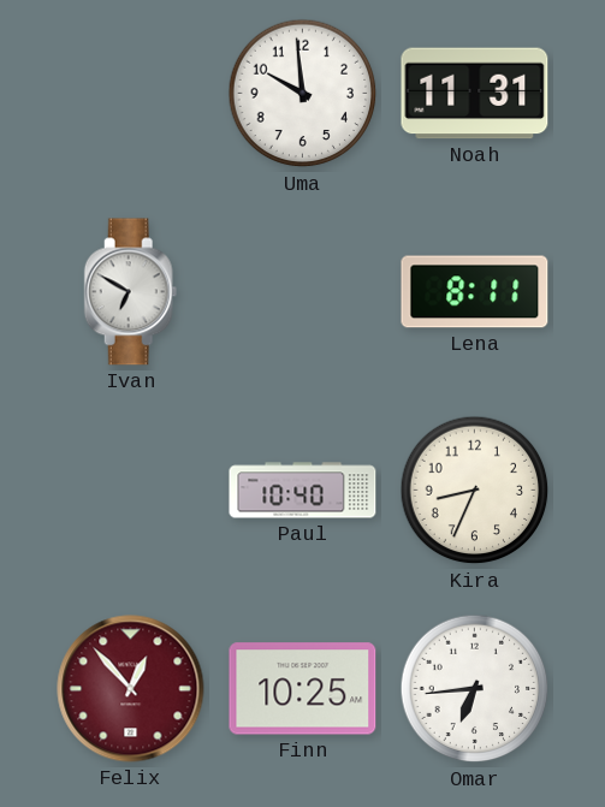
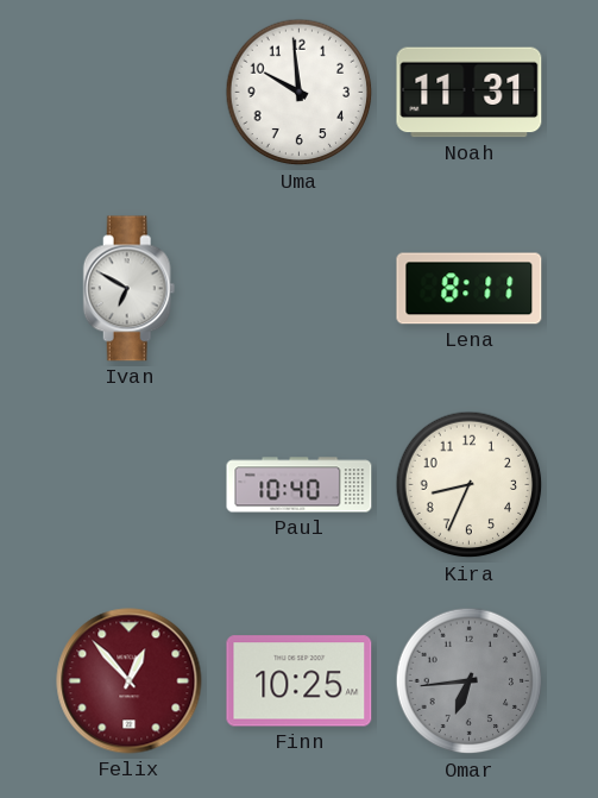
Omar dial: white -> grey (470, 681)
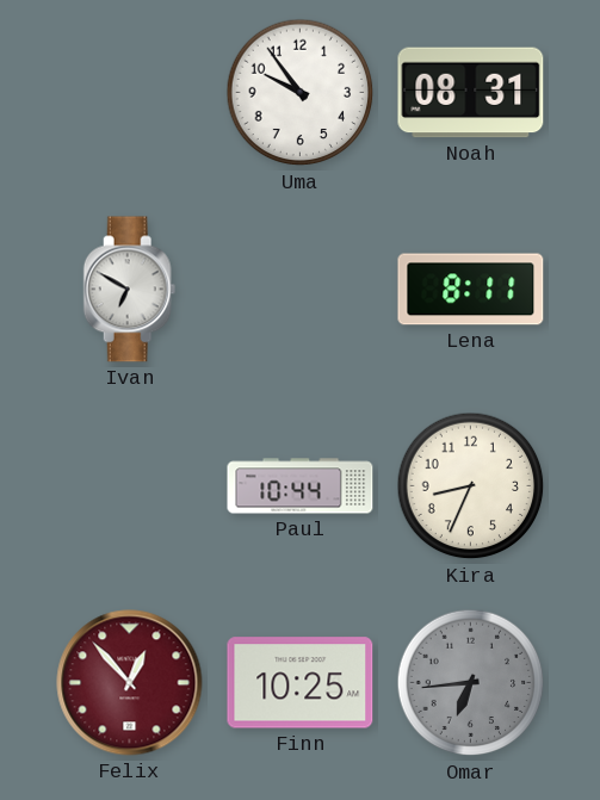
Uma: 9:59 -> 9:54 (301, 93)
Noah: 11:31 -> 08:31 (471, 93)
Paul: 10:40 -> 10:44 (301, 486)
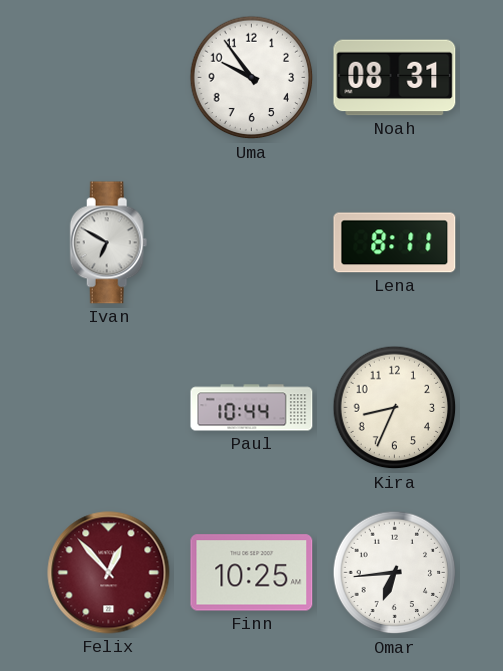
Omar dial: grey -> white (395, 573)
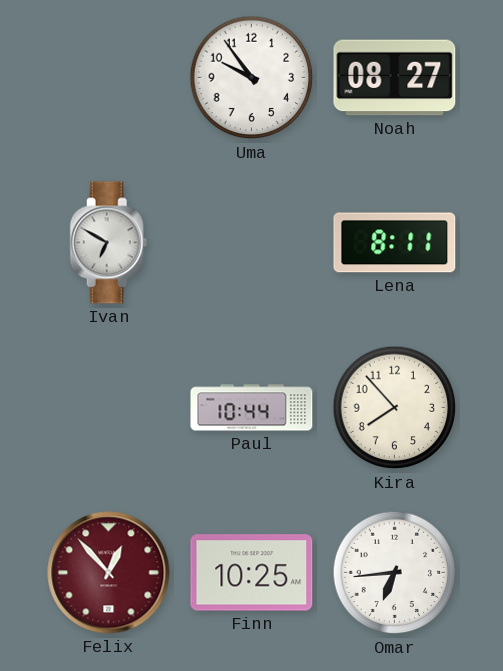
Noah: 08:31 -> 08:27 (395, 78)
Kira: 8:34 -> 7:53 (395, 408)
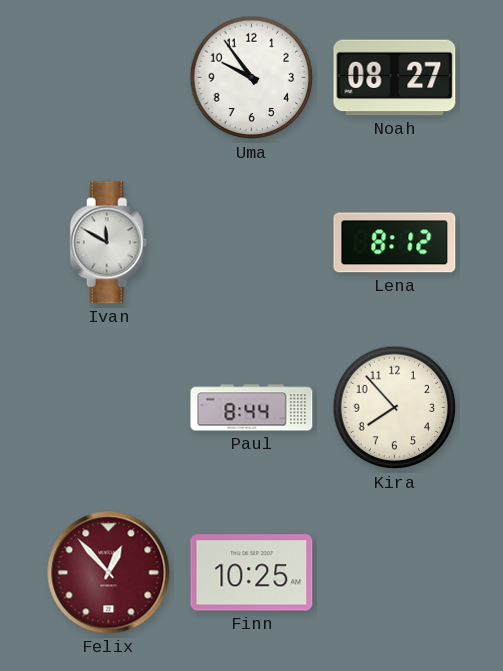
Ivan: 6:50 -> 11:50 (109, 243)
Lena: 8:11 -> 8:12 (395, 243)
Paul: 10:44 -> 8:44 (252, 408)
Omar: 6:44 -> none (395, 573)
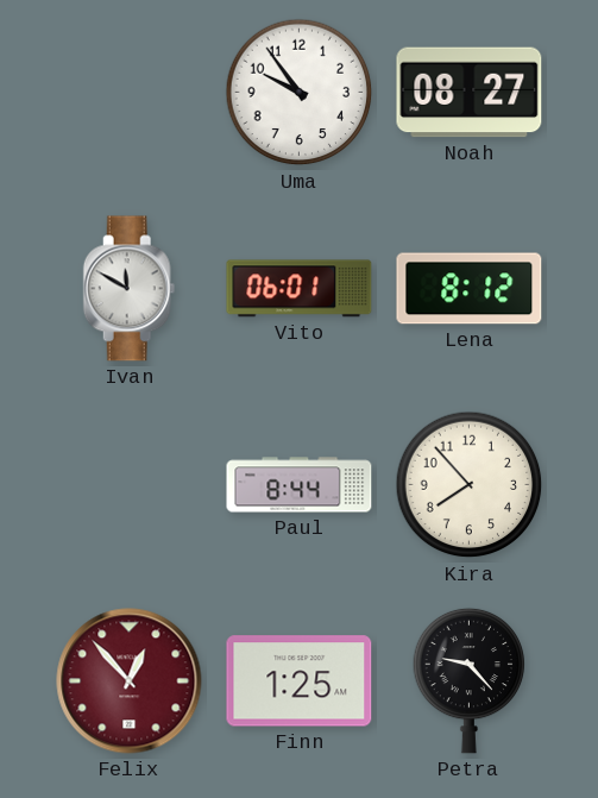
Vito: none -> 06:01 (300, 289)
Finn: 10:25 -> 1:25 (300, 681)
Petra: none -> 9:23 (470, 680)
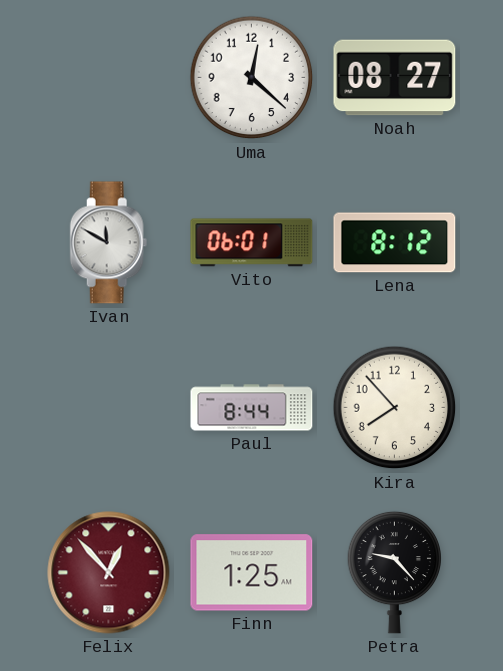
Uma: 9:54 -> 12:22 (252, 78)
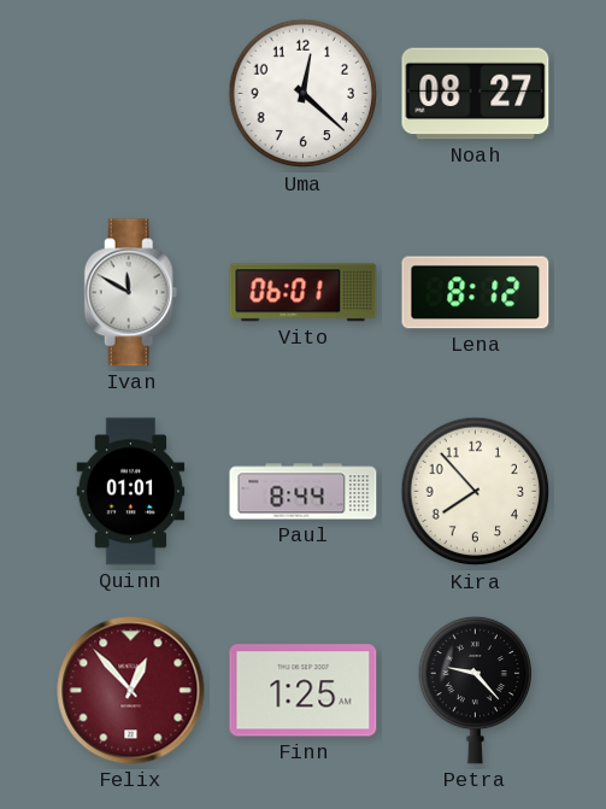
Quinn: none -> 01:01 (131, 492)
